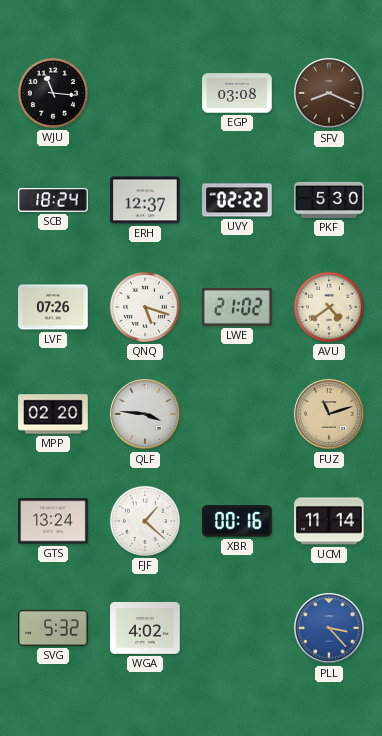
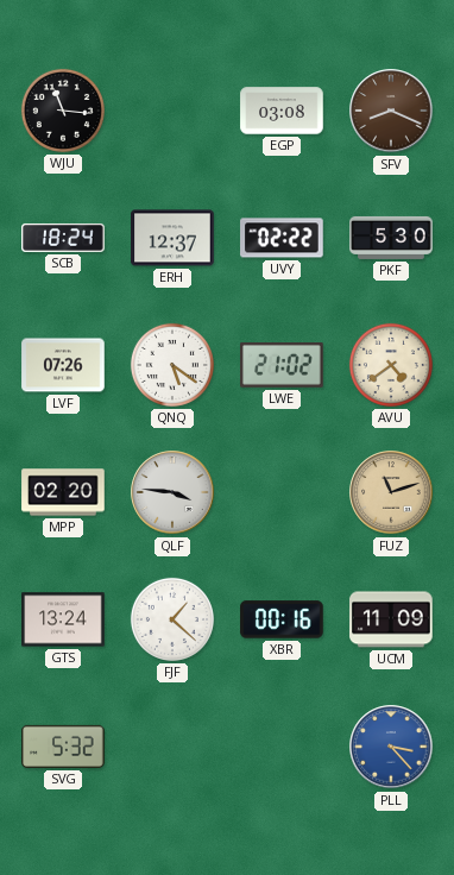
QNQ: 5:18 -> 5:21 (172, 365)
UCM: 11:14 -> 11:09 (391, 619)
WGA: 4:02 -> none (145, 629)
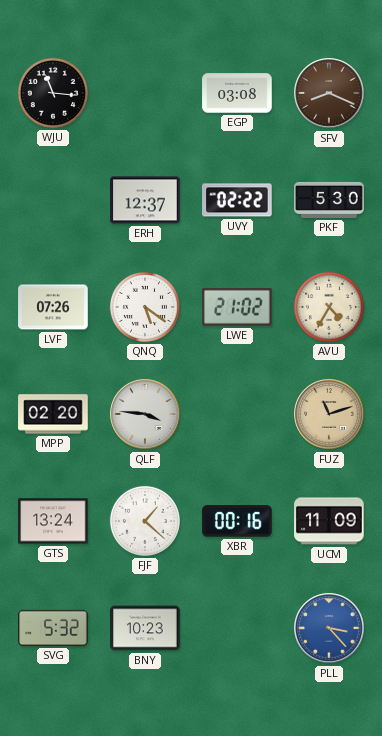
SCB: 18:24 -> none (63, 238)
AVU: 4:39 -> 4:35 (329, 307)
BNY: none -> 10:23 (145, 628)
